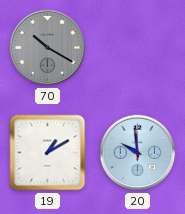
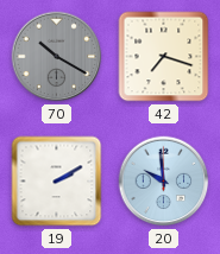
42: none -> 7:18 (164, 57)
19: 1:10 -> 2:10 (57, 182)
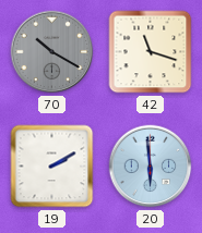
42: 7:18 -> 11:18 (151, 52)
20: 9:59 -> 5:59 (151, 167)
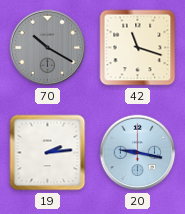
19: 2:10 -> 2:14 (48, 153)
20: 5:59 -> 9:17 (138, 153)
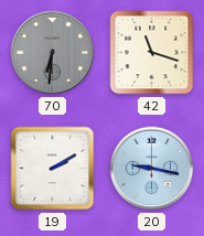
70: 10:20 -> 6:31 (53, 53)
19: 2:14 -> 2:10 (53, 169)
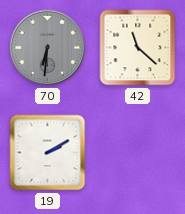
42: 11:18 -> 11:22 (138, 48)
20: 9:17 -> none (152, 169)
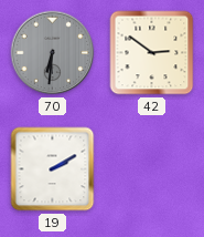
42: 11:22 -> 2:51 (152, 53)
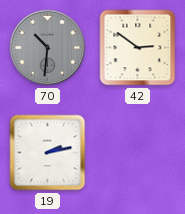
70: 6:31 -> 10:31 (48, 48)
19: 2:10 -> 2:13 (48, 153)
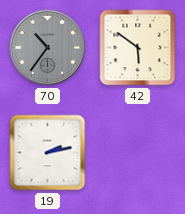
70: 10:31 -> 10:36 (48, 48)
42: 2:51 -> 5:51 (138, 48)
